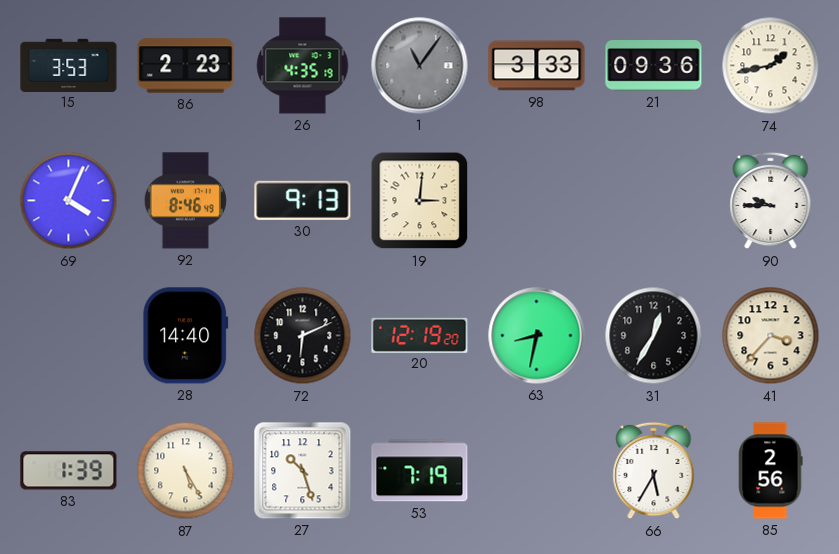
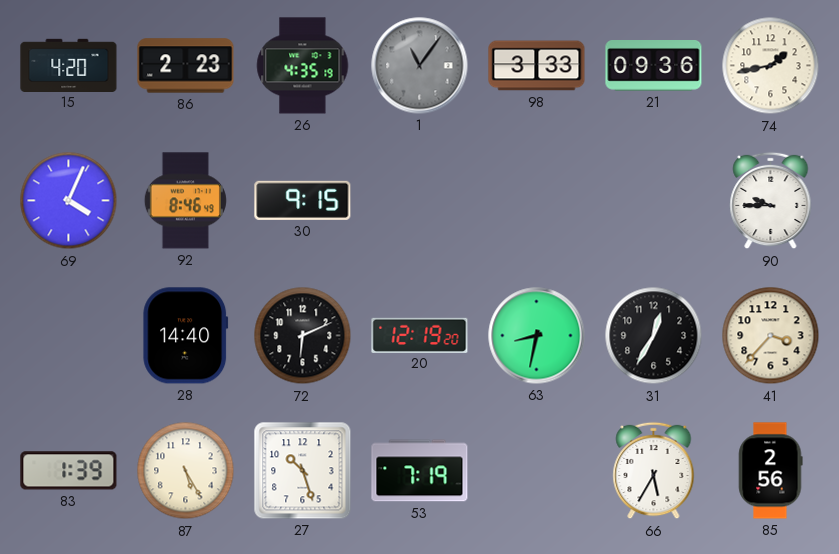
15: 3:53 -> 4:20 (69, 65)
30: 9:13 -> 9:15 (303, 200)
19: 3:01 -> none (420, 201)
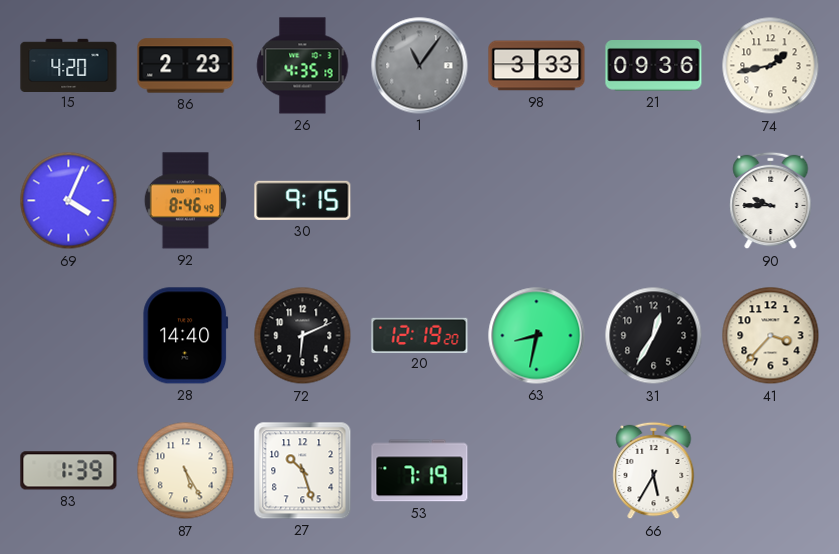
85: 2:56 -> none (771, 471)
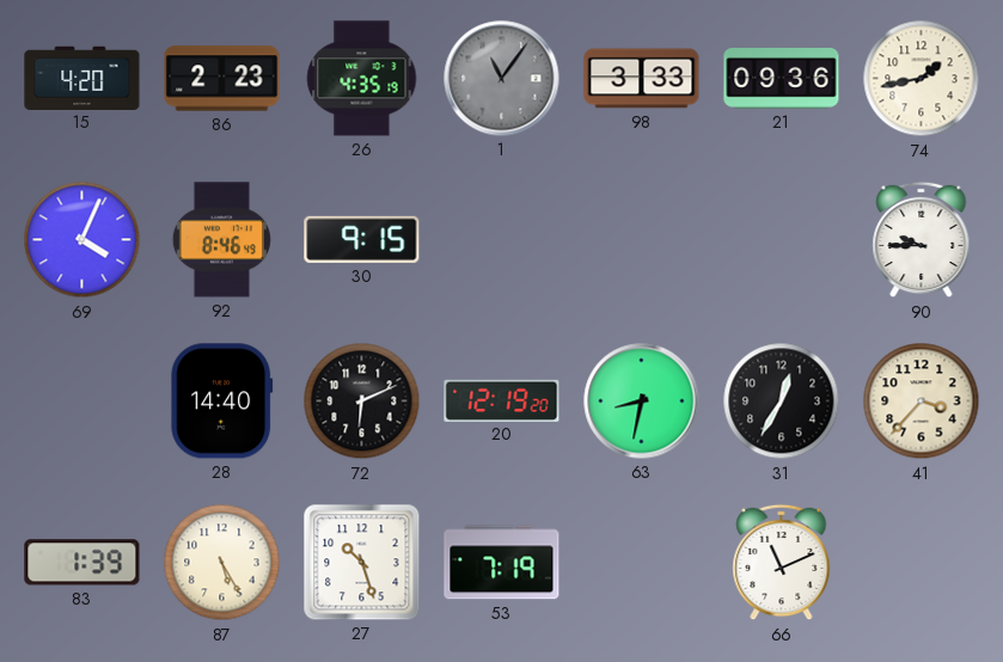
66: 5:35 -> 11:11 (782, 563)
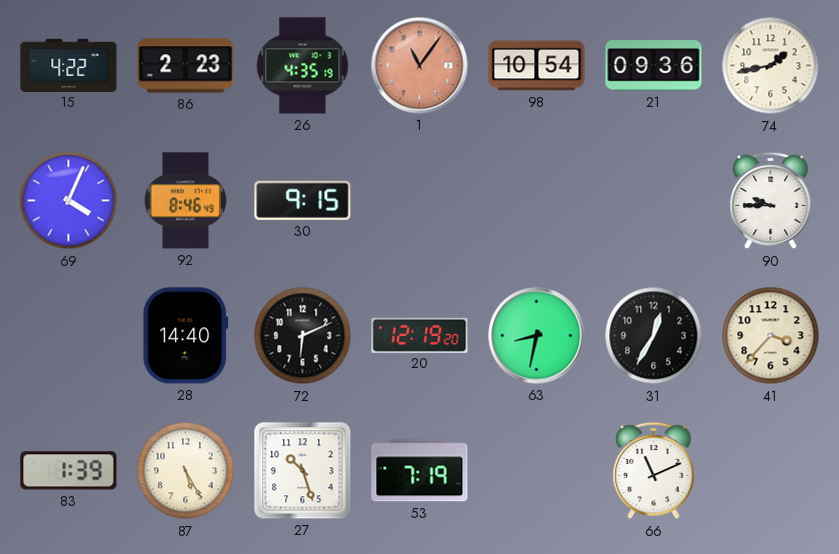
15: 4:20 -> 4:22 (69, 65)
1 dial: grey -> salmon (420, 66)
98: 3:33 -> 10:54 (537, 66)
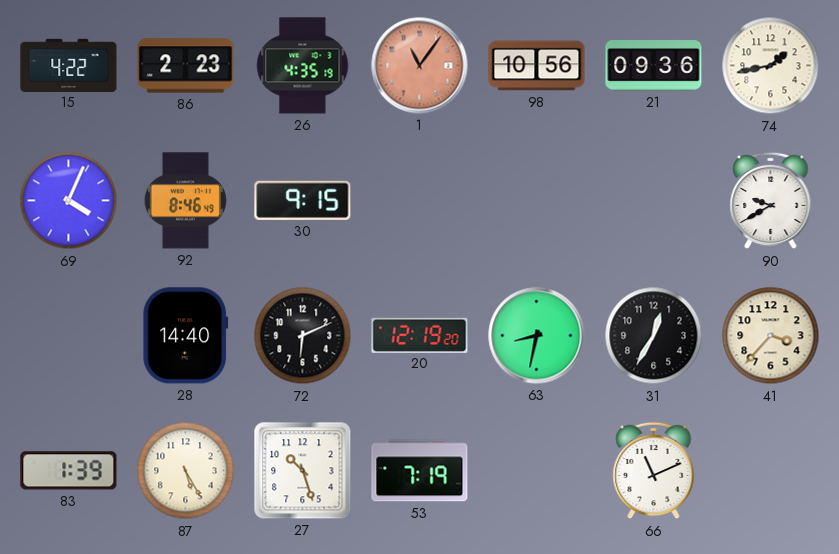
98: 10:54 -> 10:56 (537, 66)
90: 9:45 -> 9:40 (771, 201)
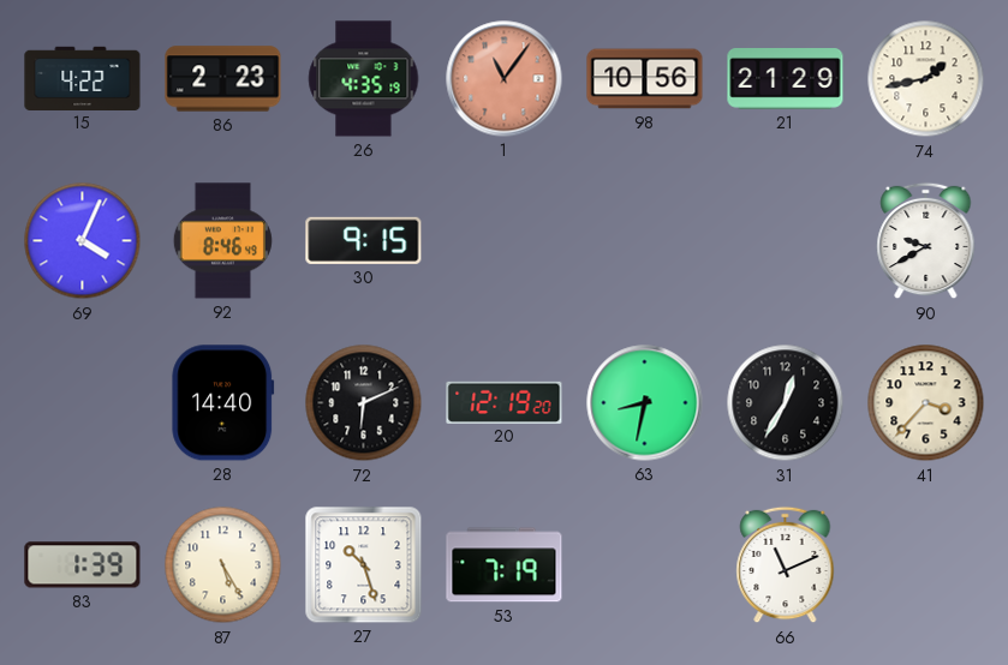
21: 09:36 -> 21:29 (786, 79)
